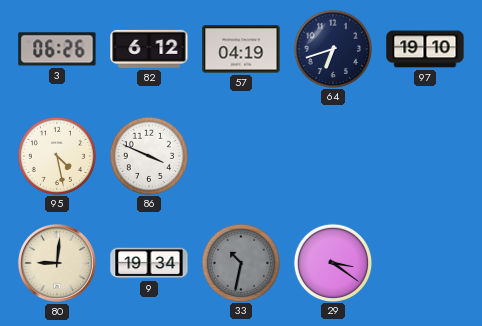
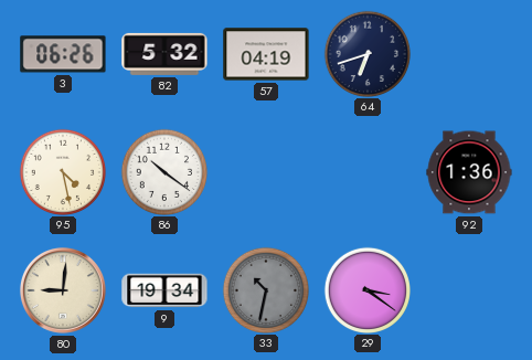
82: 6:12 -> 5:32 (164, 54)
97: 19:10 -> none (425, 49)
86: 3:49 -> 10:21 (163, 171)
92: none -> 1:36 (469, 172)
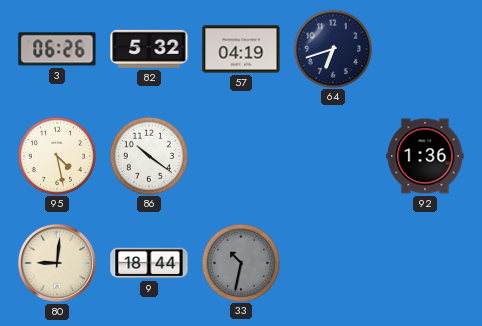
9: 19:34 -> 18:44 (149, 263)
29: 3:21 -> none (366, 289)
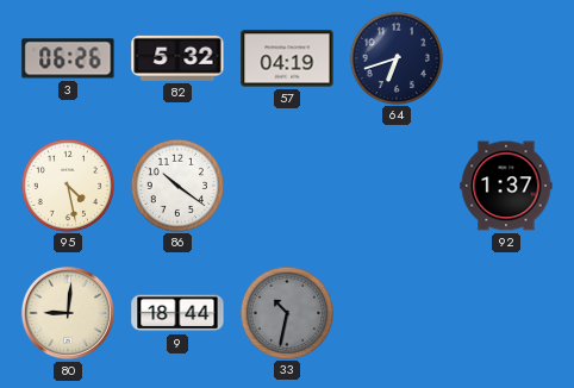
92: 1:36 -> 1:37 (506, 186)
